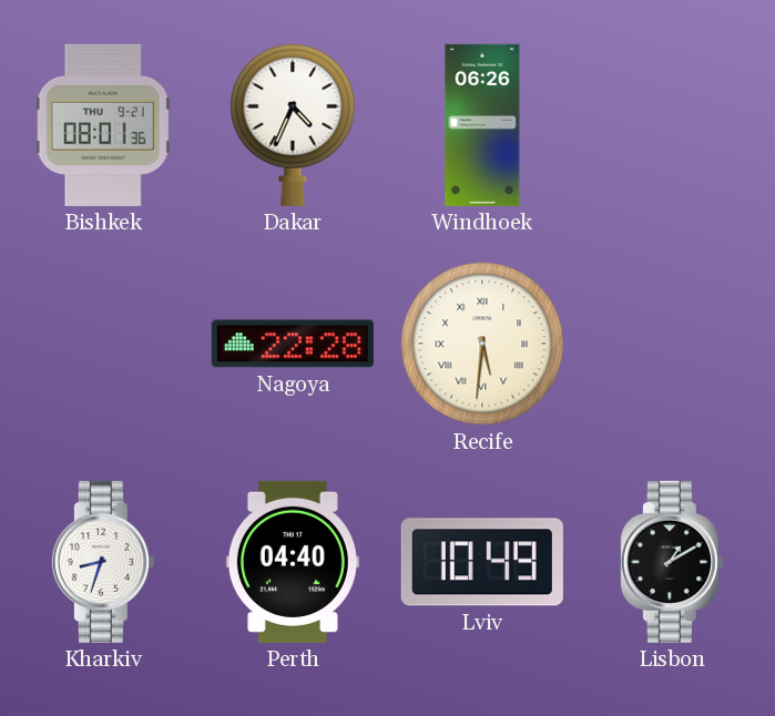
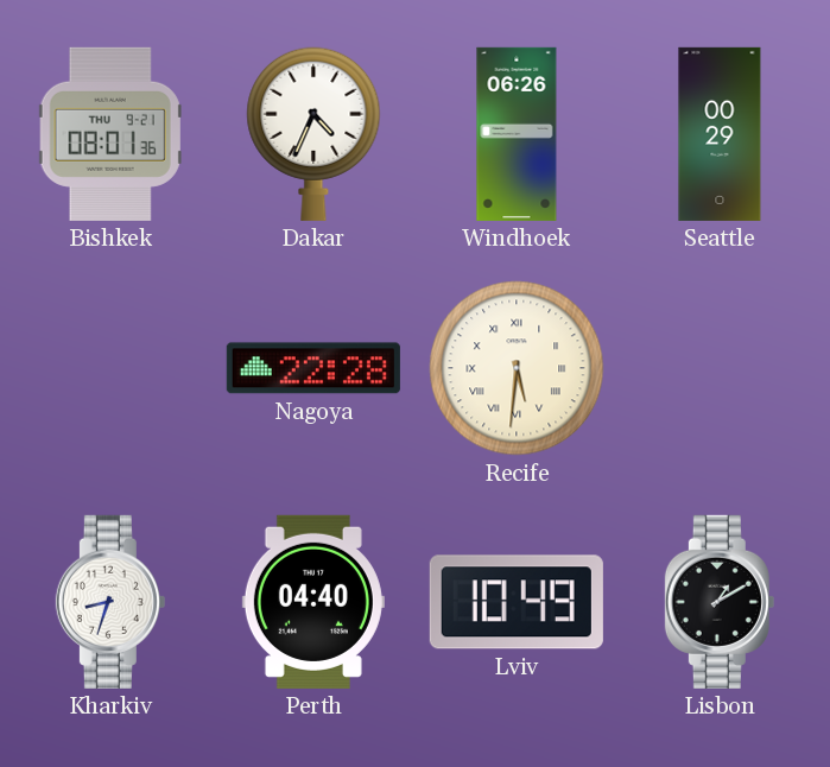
Seattle: none -> 00:29 (720, 134)
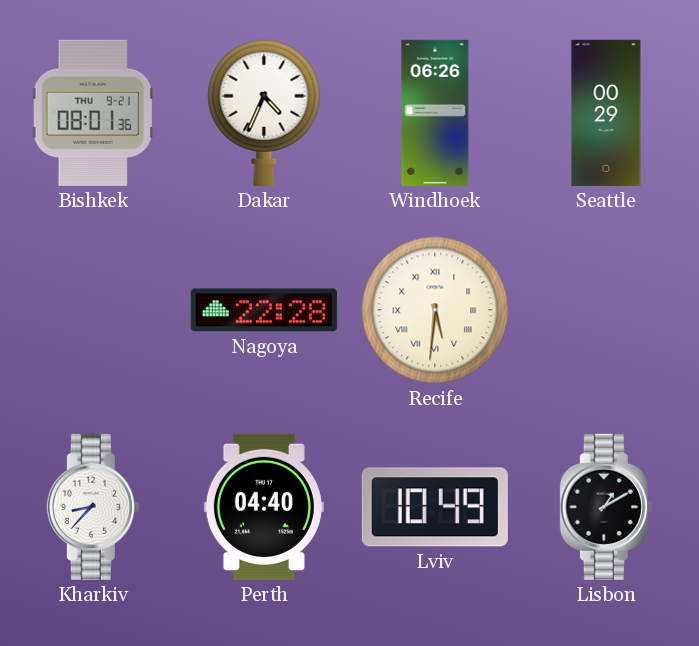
Kharkiv: 8:33 -> 8:37 (93, 507)
